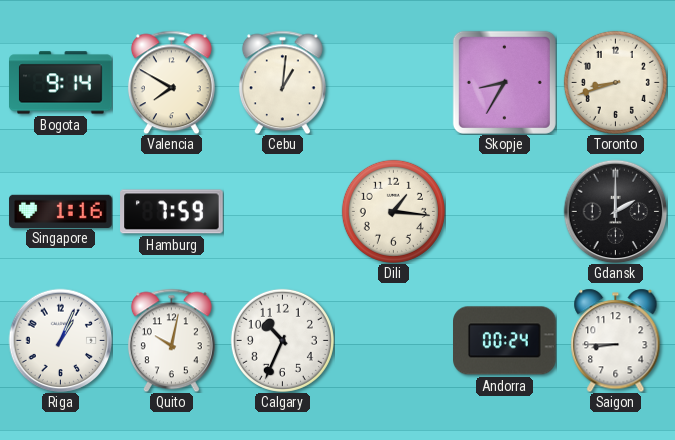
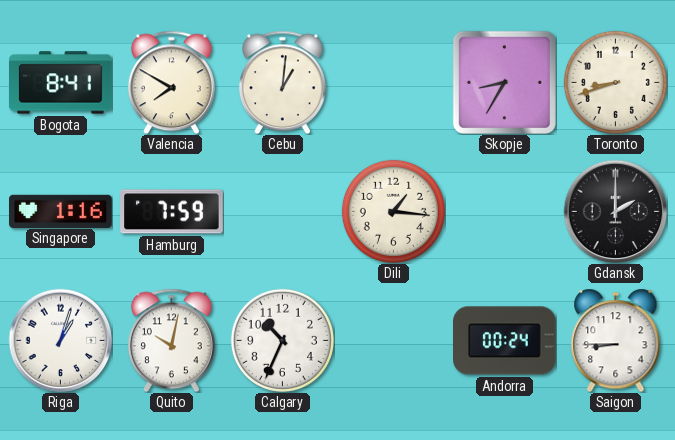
Bogota: 9:14 -> 8:41 (61, 83)
Riga: 1:04 -> 1:03 (60, 340)
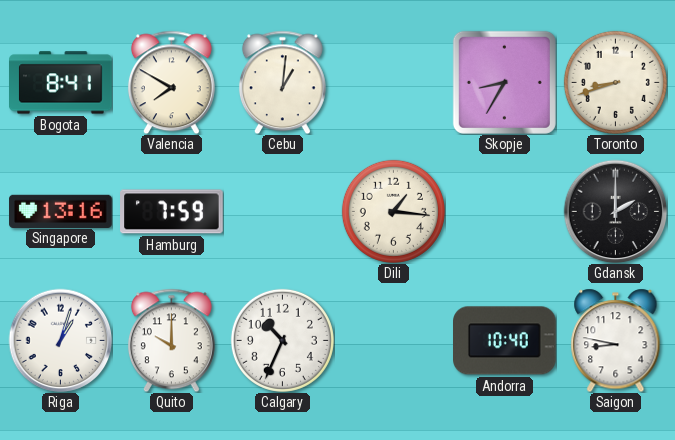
Singapore: 1:16 -> 13:16 (61, 211)
Quito: 10:02 -> 10:00 (171, 340)
Andorra: 00:24 -> 10:40 (505, 341)
Saigon: 8:45 -> 8:47 (616, 340)
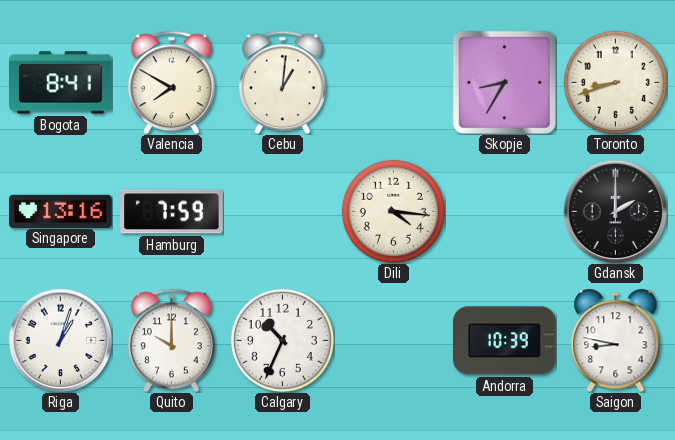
Dili: 1:16 -> 4:16 (393, 211)
Andorra: 10:40 -> 10:39 (505, 341)
